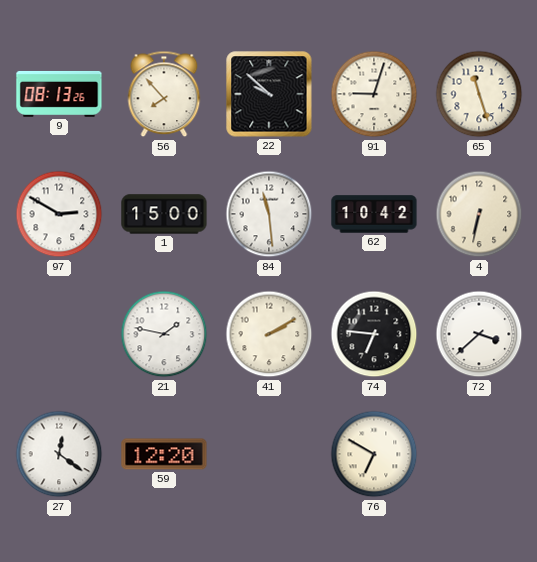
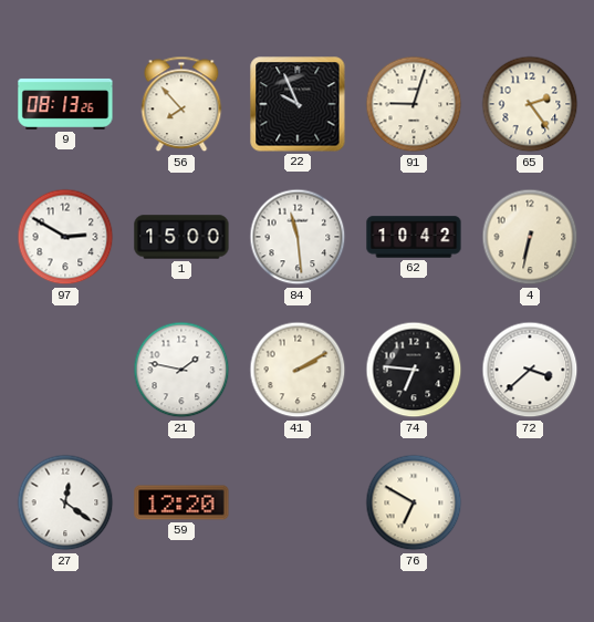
22: 9:52 -> 9:56 (298, 104)
65: 11:27 -> 2:24 (530, 104)
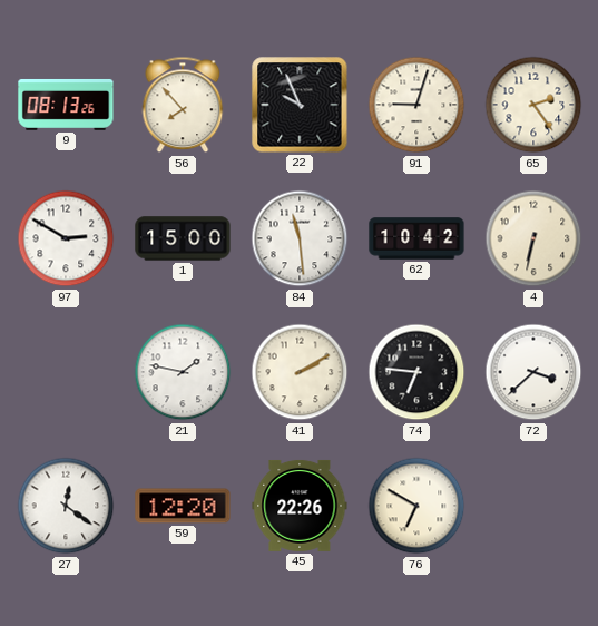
45: none -> 22:26 (300, 506)
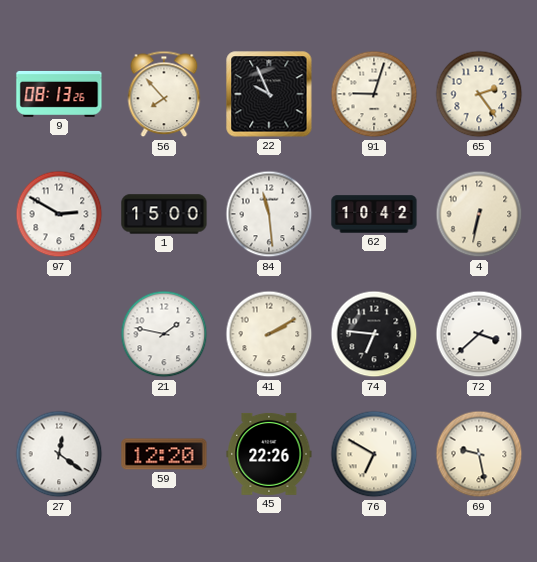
69: none -> 9:28 (479, 454)
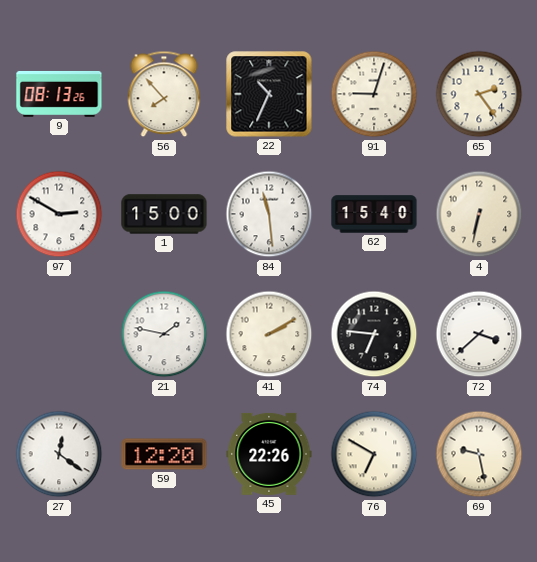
22: 9:56 -> 10:34 (269, 94)
62: 10:42 -> 15:40 (374, 214)
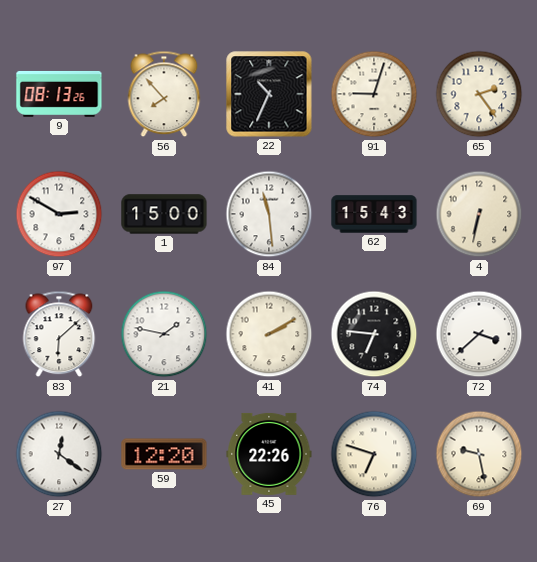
62: 15:40 -> 15:43 (374, 214)
83: none -> 6:08 (59, 334)
76: 6:50 -> 6:48 (374, 454)
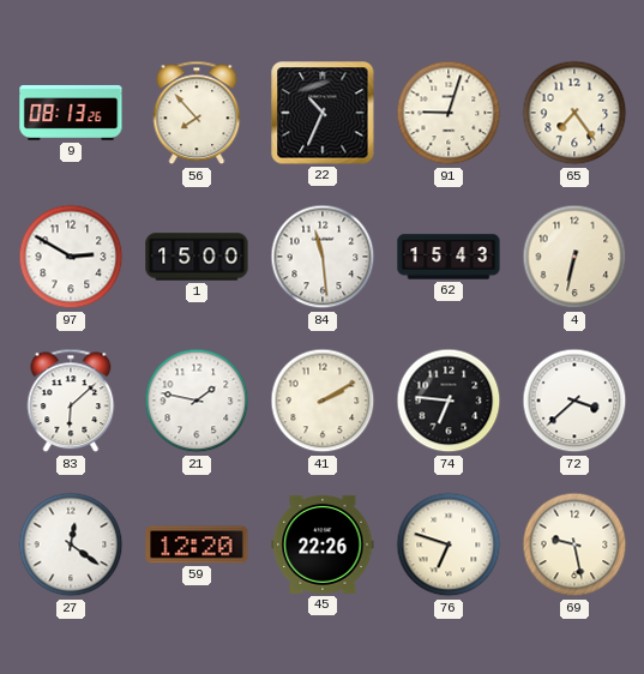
65: 2:24 -> 7:24 (574, 113)
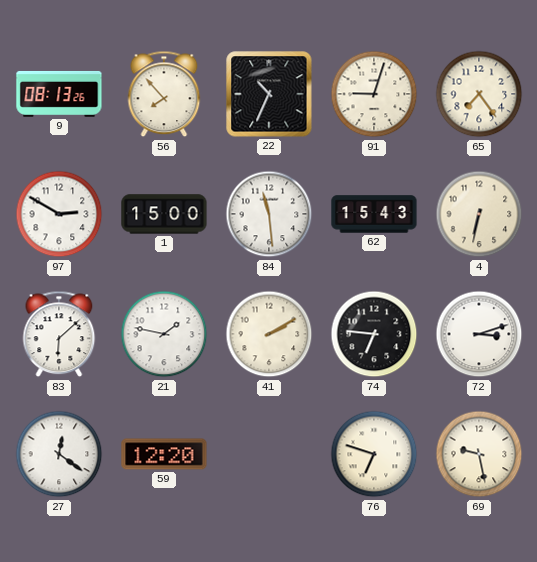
72: 3:38 -> 3:12 (479, 334)
45: 22:26 -> none (323, 544)
